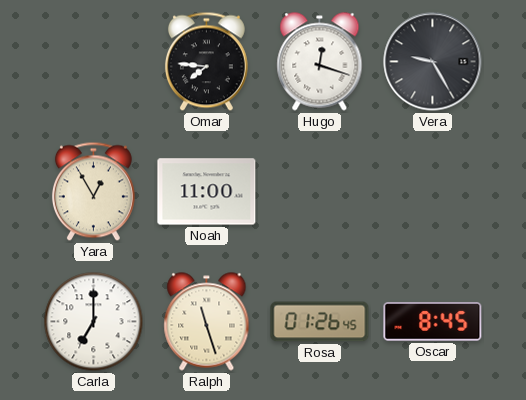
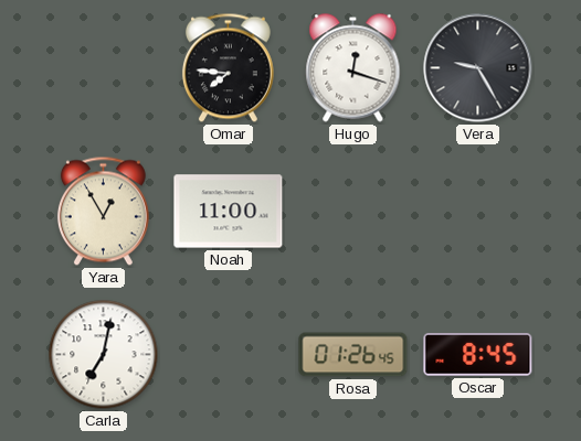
Carla: 7:00 -> 7:02 (104, 355)
Ralph: 11:27 -> none (207, 322)
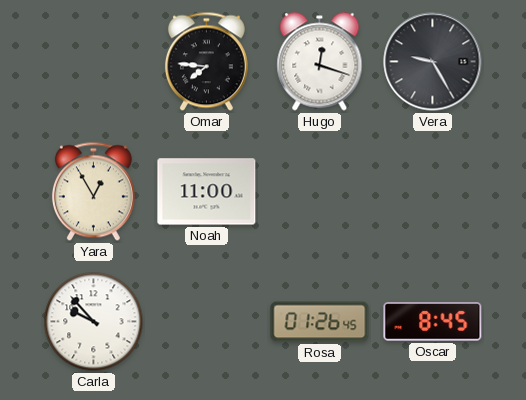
Carla: 7:02 -> 9:53 (94, 322)
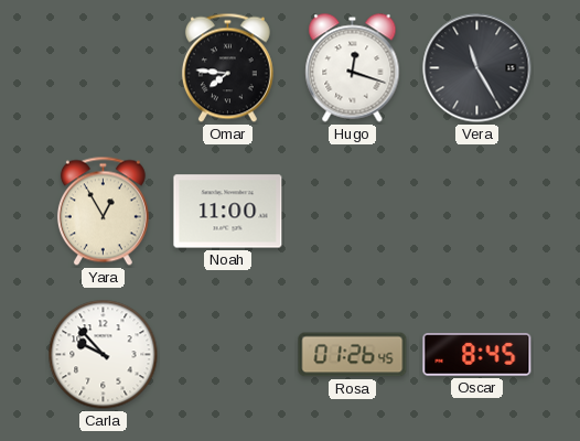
Vera: 9:25 -> 11:25 (477, 68)
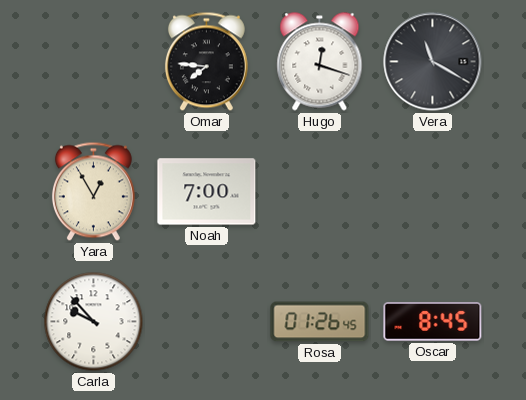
Vera: 11:25 -> 11:20 (433, 62)
Noah: 11:00 -> 7:00 (207, 192)
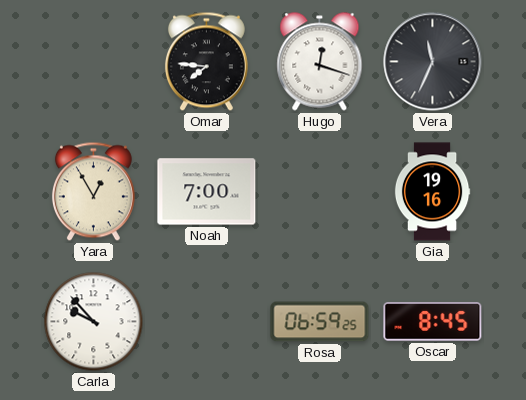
Vera: 11:20 -> 11:34 (433, 62)
Gia: none -> 19:16 (432, 192)
Rosa: 01:26 -> 06:59 (320, 322)
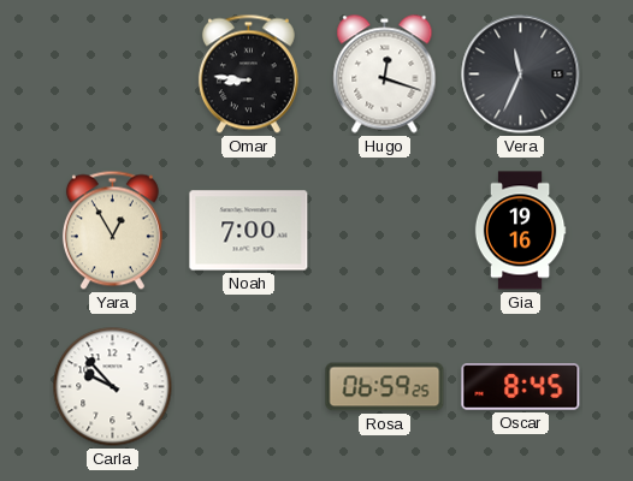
Omar: 7:46 -> 8:46 (248, 75)
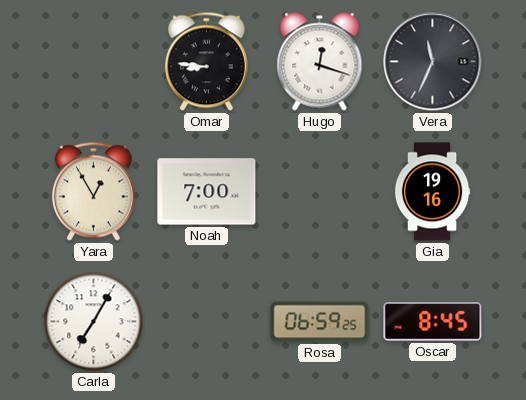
Carla: 9:53 -> 7:05 (94, 322)
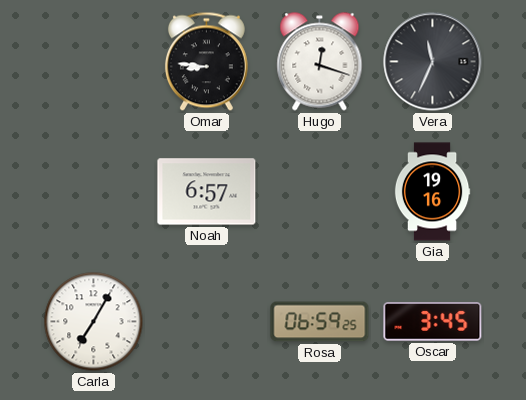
Yara: 12:55 -> none (93, 192)
Noah: 7:00 -> 6:57 (207, 192)
Oscar: 8:45 -> 3:45 (433, 322)
